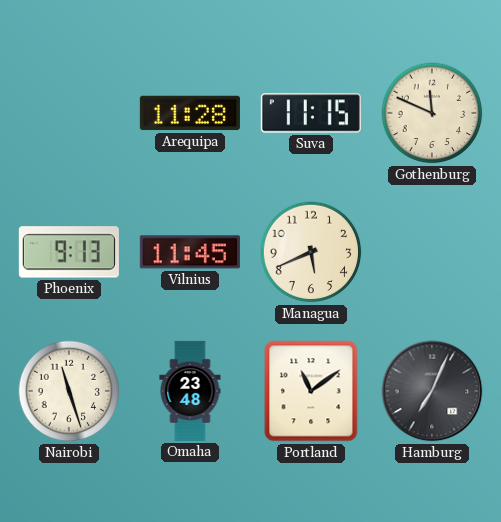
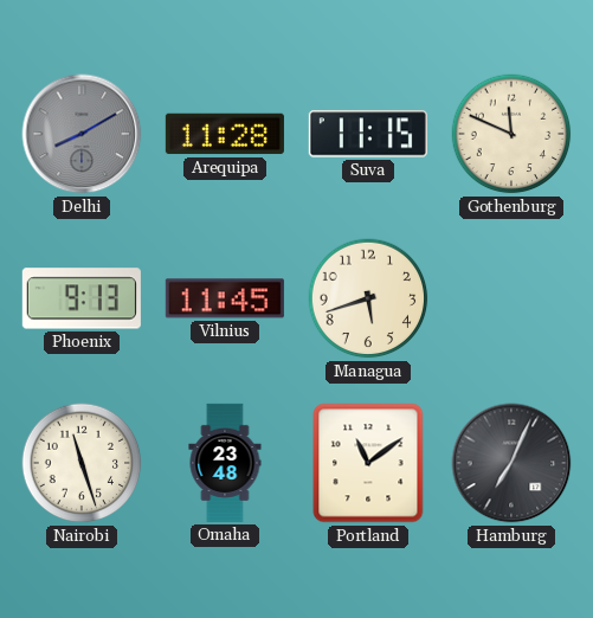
Delhi: none -> 8:10 (82, 134)
Managua: 5:41 -> 5:42 (368, 298)
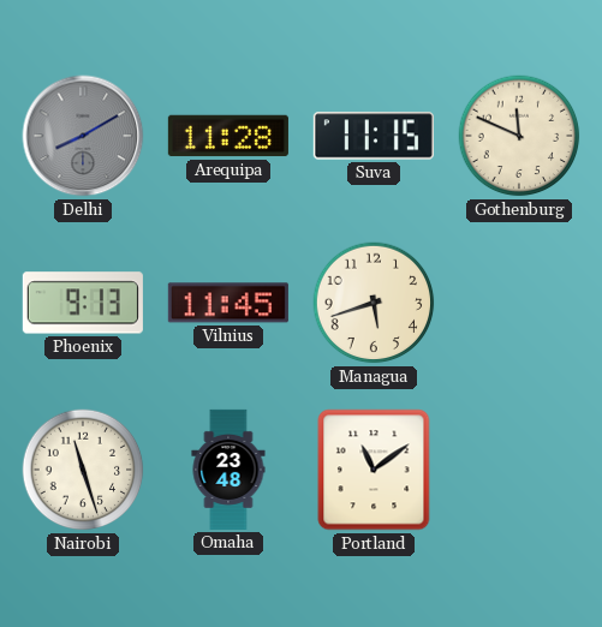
Hamburg: 7:04 -> none (511, 463)
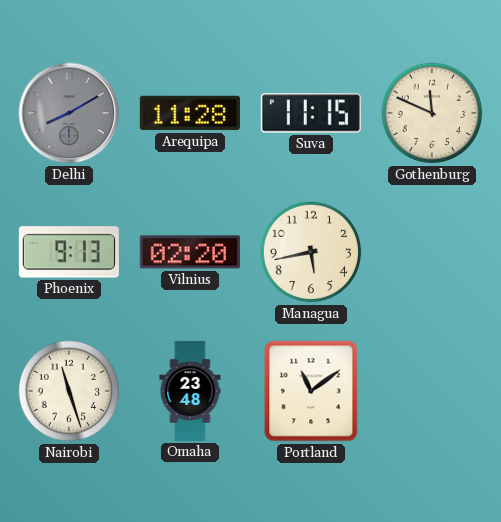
Vilnius: 11:45 -> 02:20 (190, 252)
Managua: 5:42 -> 5:43 (311, 252)
